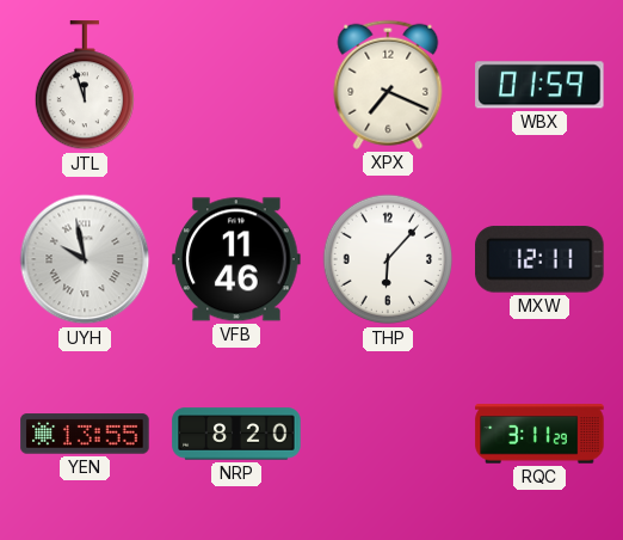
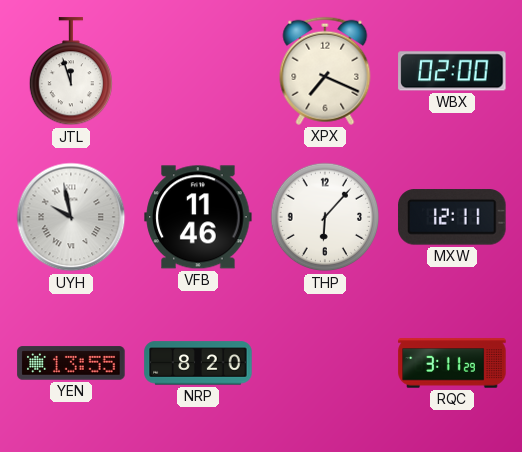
WBX: 01:59 -> 02:00 (452, 71)
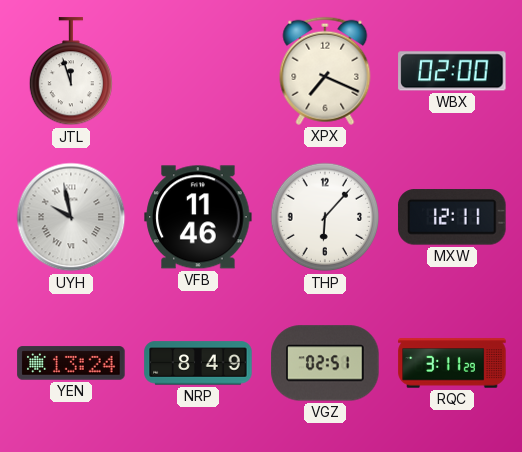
YEN: 13:55 -> 13:24 (71, 363)
NRP: 8:20 -> 8:49 (198, 363)
VGZ: none -> 02:51 (325, 363)
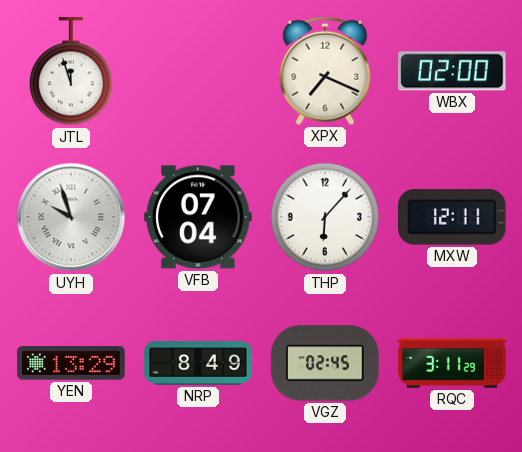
UYH: 9:58 -> 9:57 (71, 217)
VFB: 11:46 -> 07:04 (198, 217)
YEN: 13:24 -> 13:29 (71, 363)
VGZ: 02:51 -> 02:45 (325, 363)
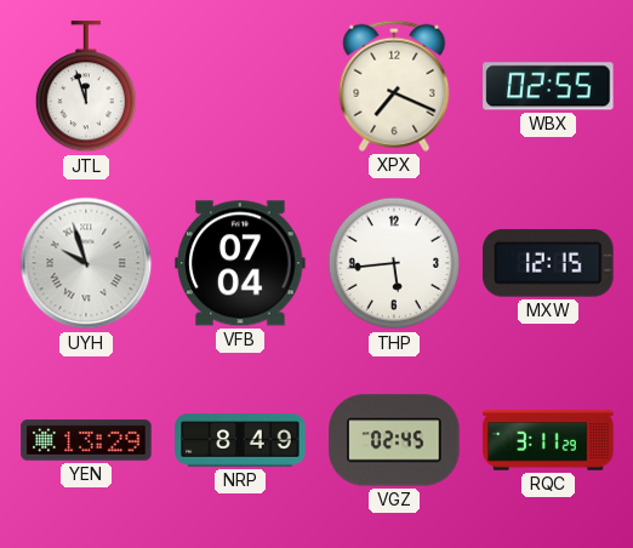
WBX: 02:00 -> 02:55 (548, 86)
THP: 6:07 -> 5:44 (394, 263)
MXW: 12:11 -> 12:15 (548, 263)
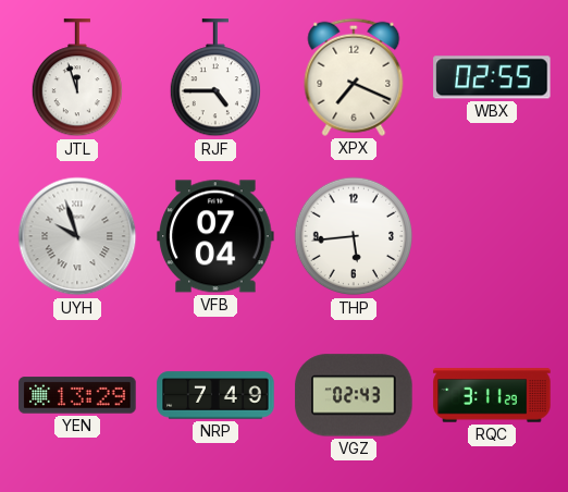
RJF: none -> 4:45 (214, 78)
MXW: 12:15 -> none (548, 263)
NRP: 8:49 -> 7:49 (215, 395)
VGZ: 02:45 -> 02:43 (354, 395)
